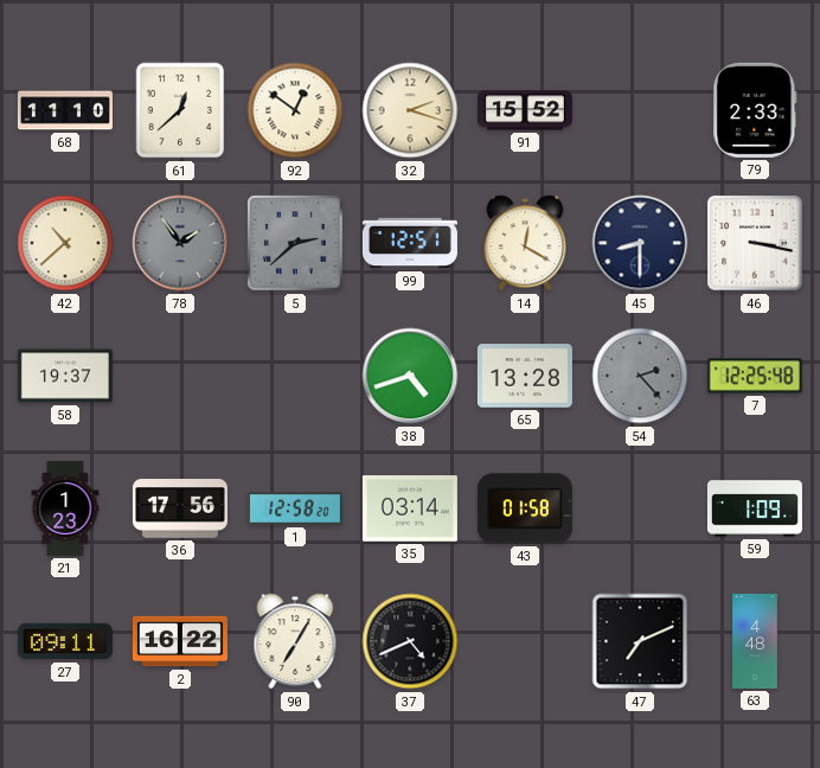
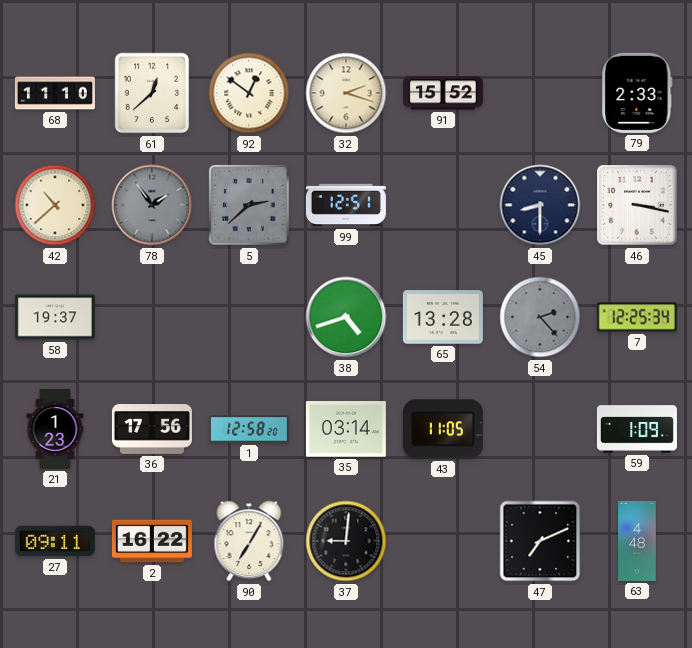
14: 12:20 -> none (525, 243)
7: 12:25:48 -> 12:25:34 (637, 317)
43: 01:58 -> 11:05 (443, 429)
37: 4:41 -> 9:01 (346, 541)
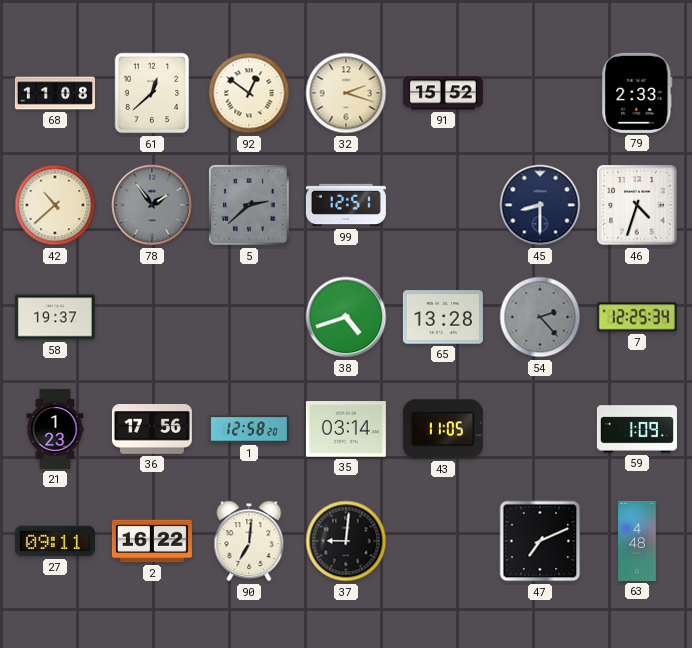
68: 11:10 -> 11:08 (55, 93)
46: 3:17 -> 4:33 (637, 205)
90: 7:05 -> 7:01 (249, 541)
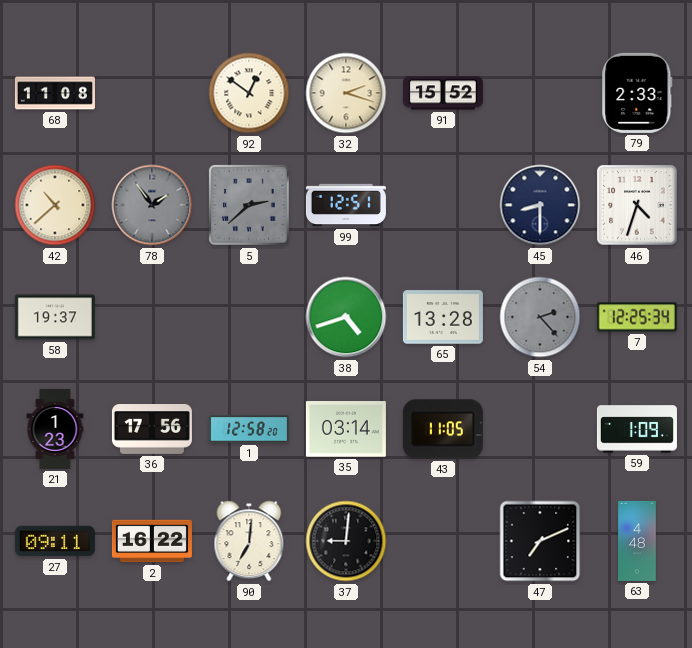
61: 12:38 -> none (152, 93)
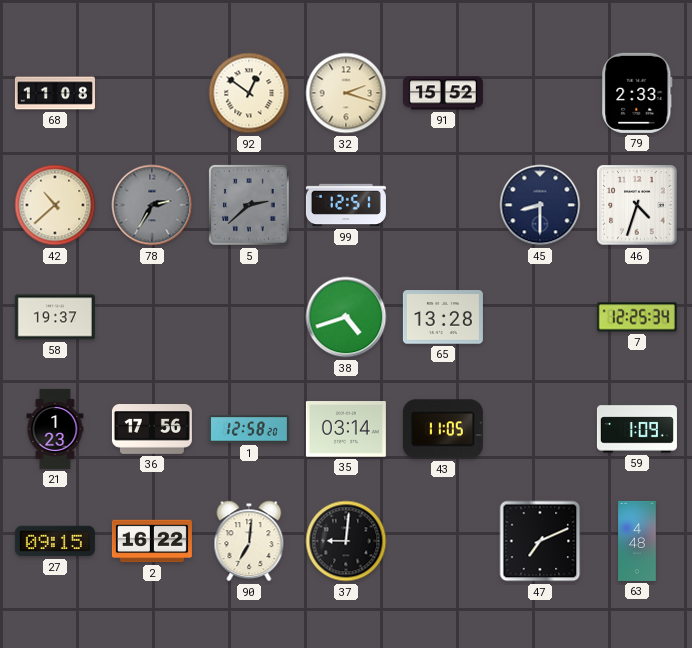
78: 1:54 -> 2:35 (152, 205)
54: 2:23 -> none (540, 317)
27: 09:11 -> 09:15 (55, 541)
